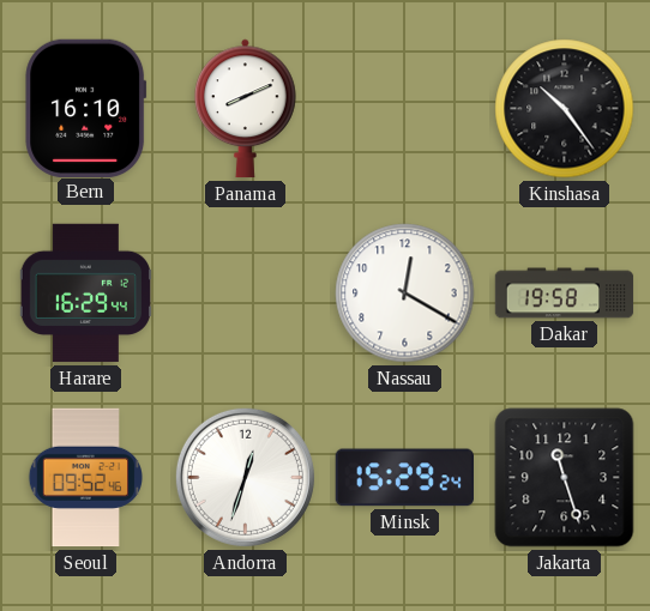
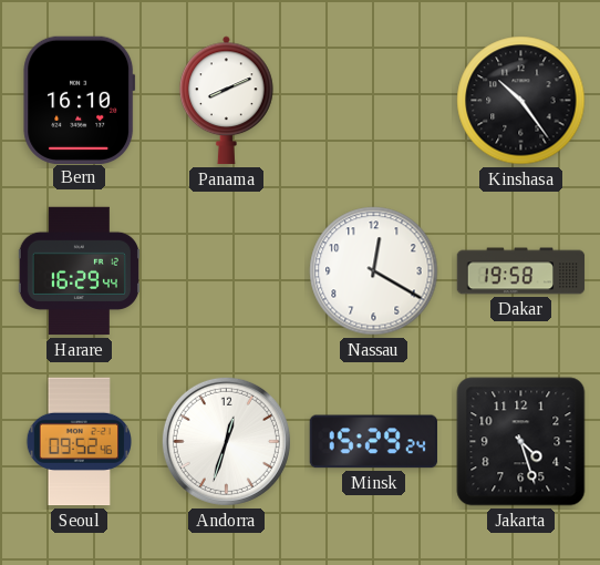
Jakarta: 11:27 -> 4:27 (521, 442)
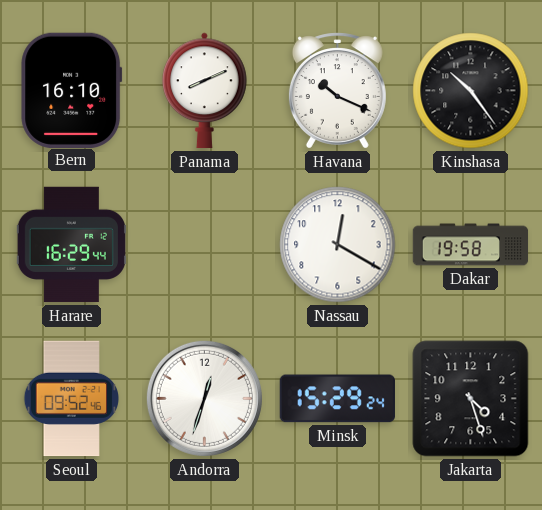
Havana: none -> 10:19 (337, 91)
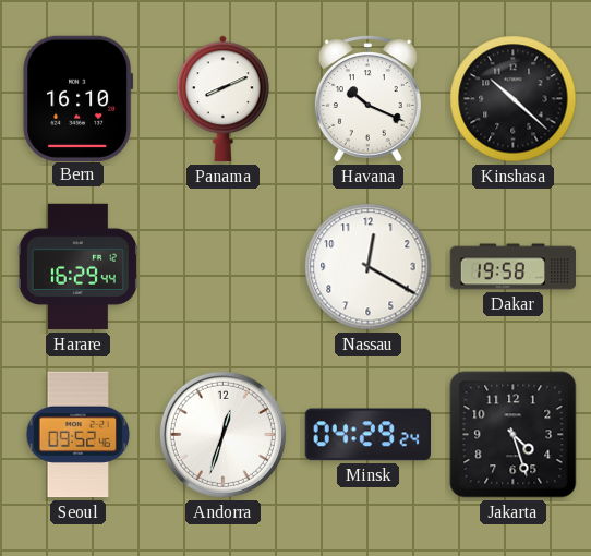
Kinshasa: 10:24 -> 10:22 (514, 99)
Minsk: 15:29 -> 04:29 (367, 435)
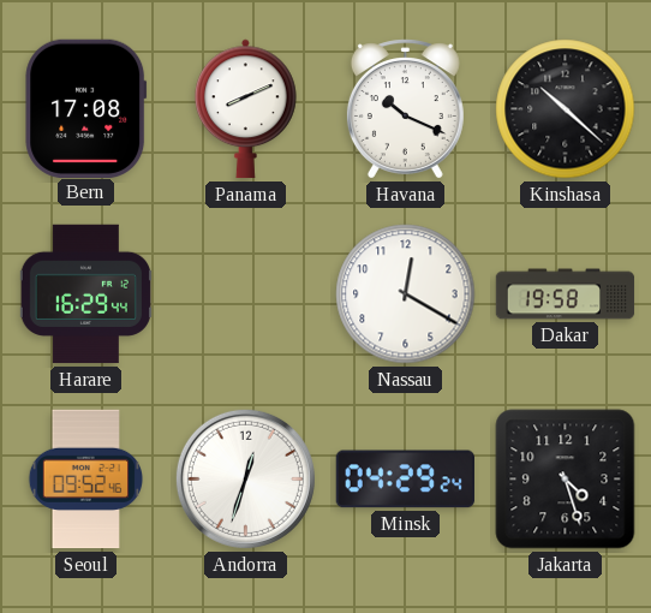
Bern: 16:10 -> 17:08 (86, 108)
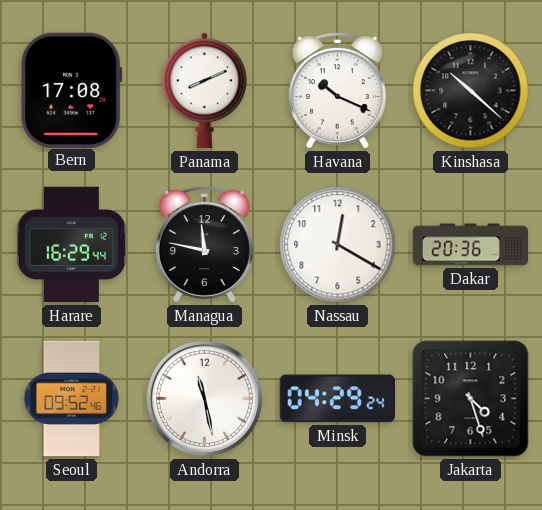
Managua: none -> 11:47 (204, 245)
Dakar: 19:58 -> 20:36 (471, 245)
Andorra: 12:33 -> 11:28 (204, 398)
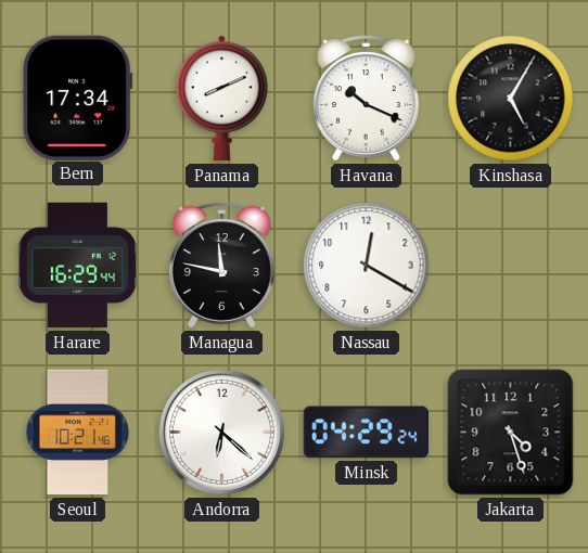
Bern: 17:08 -> 17:34 (78, 98)
Kinshasa: 10:22 -> 5:05 (511, 99)
Dakar: 20:36 -> none (471, 245)
Seoul: 09:52 -> 10:21 (77, 433)
Andorra: 11:28 -> 6:22 (221, 432)
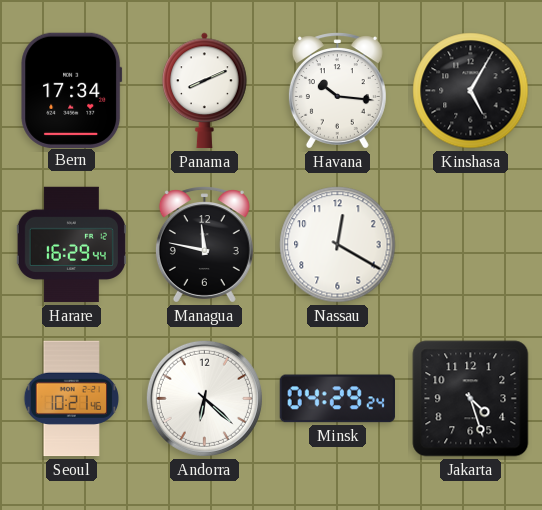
Havana: 10:19 -> 10:16 (337, 91)
